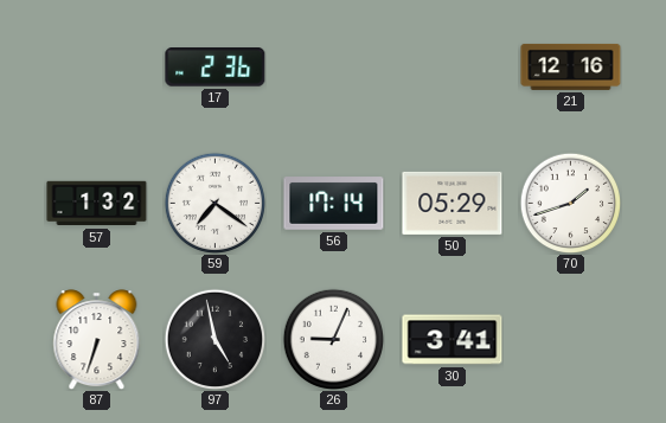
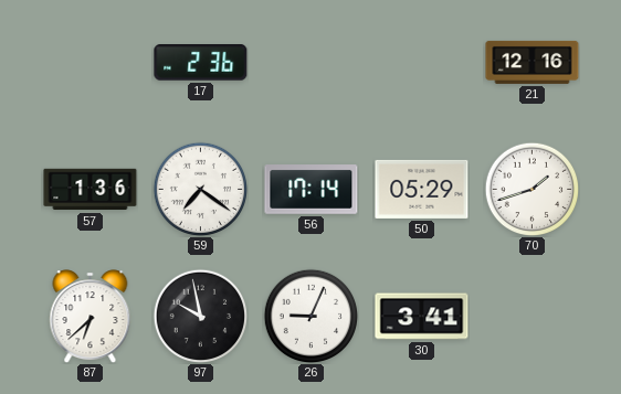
57: 1:32 -> 1:36 (91, 190)
87: 6:33 -> 6:38 (91, 317)
97: 4:58 -> 9:58 (200, 316)
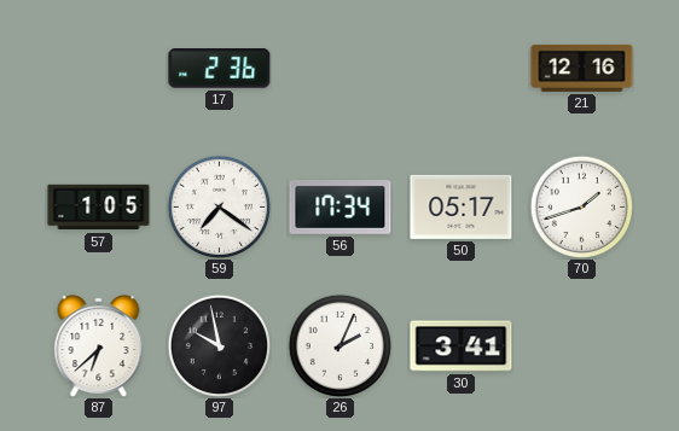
57: 1:36 -> 1:05 (99, 208)
56: 17:14 -> 17:34 (341, 208)
50: 05:29 -> 05:17 (462, 206)
26: 9:04 -> 2:04 (339, 345)
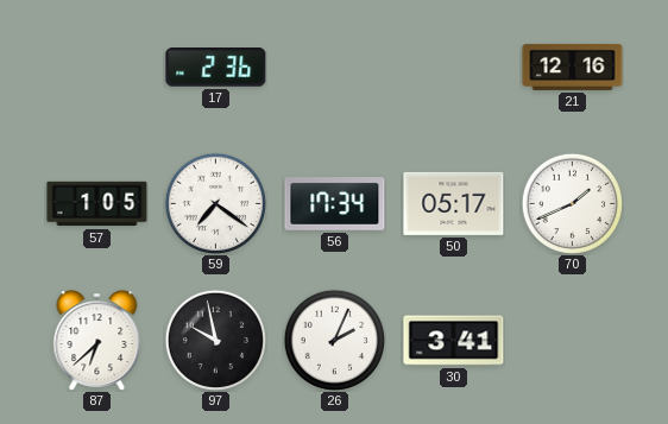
70: 1:42 -> 1:41 (572, 203)
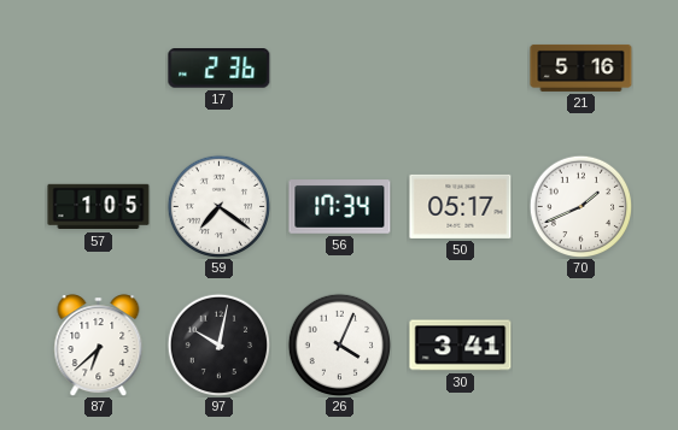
21: 12:16 -> 5:16 (581, 67)
97: 9:58 -> 10:02 (218, 344)
26: 2:04 -> 4:04 (339, 344)
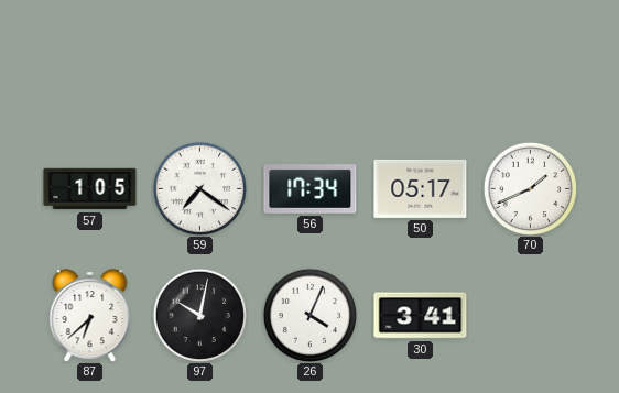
17: 2:36 -> none (220, 69)
21: 5:16 -> none (581, 67)
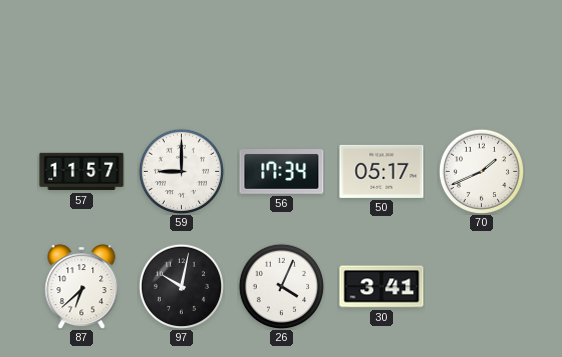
57: 1:05 -> 11:57 (82, 172)
59: 7:21 -> 9:00 (181, 171)
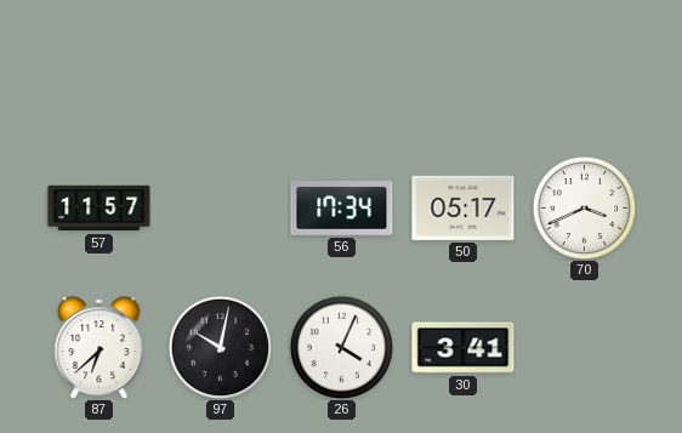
59: 9:00 -> none (181, 171)
70: 1:41 -> 3:41 (584, 207)
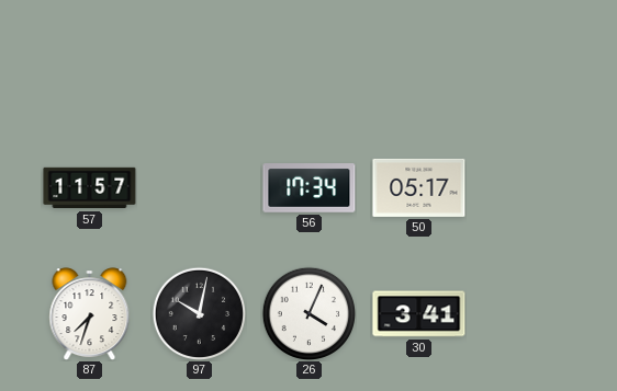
70: 3:41 -> none (584, 207)
87: 6:38 -> 7:33 (90, 314)
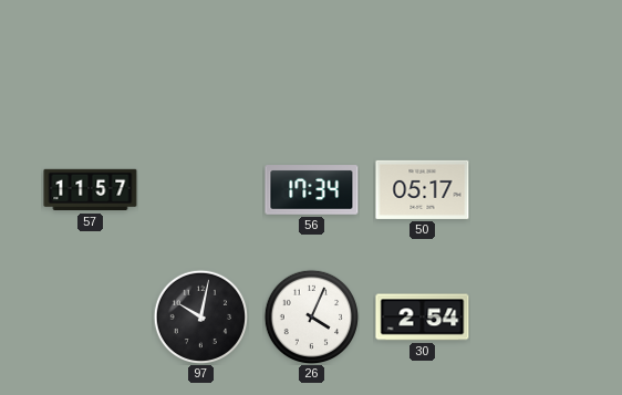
87: 7:33 -> none (90, 314)
30: 3:41 -> 2:54 (423, 318)
